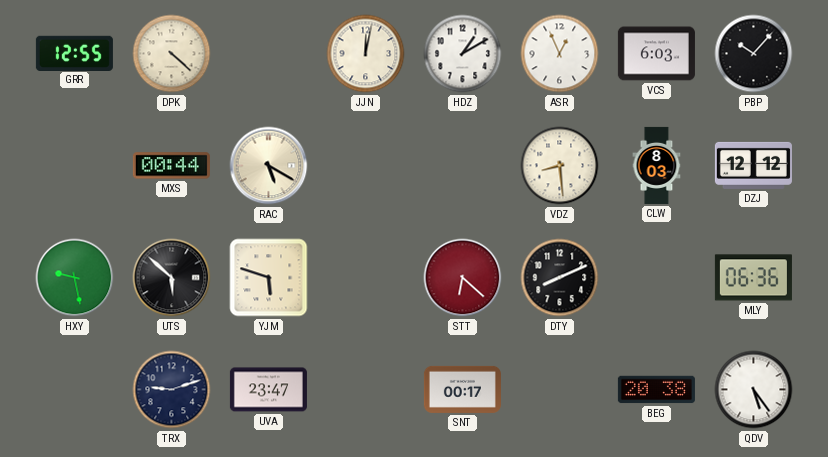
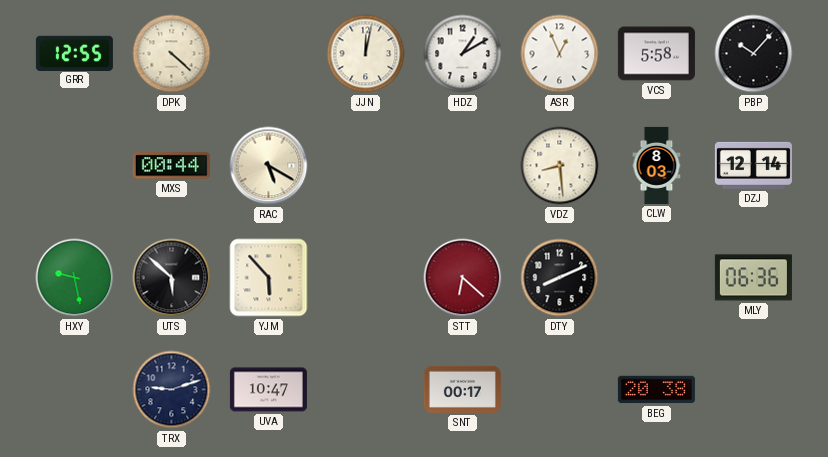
VCS: 6:03 -> 5:58 (656, 54)
DZJ: 12:12 -> 12:14 (753, 165)
YJM: 5:48 -> 5:53 (269, 278)
UVA: 23:47 -> 10:47 (268, 390)
QDV: 5:24 -> none (754, 390)
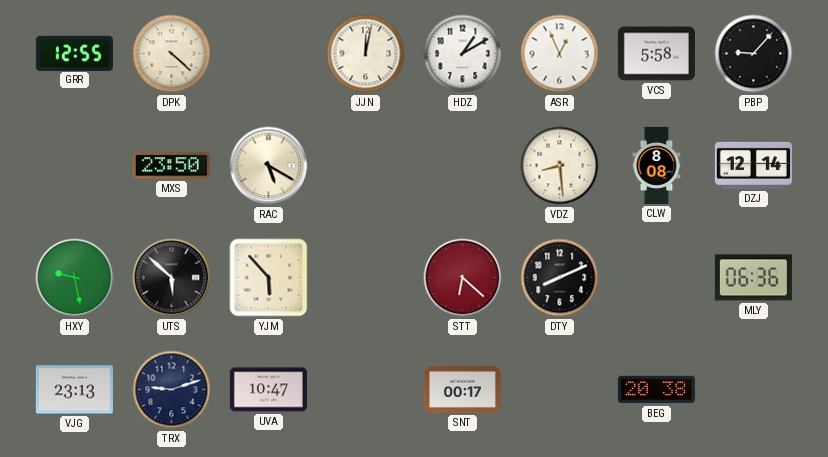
PBP: 10:07 -> 9:07 (754, 54)
MXS: 00:44 -> 23:50 (171, 166)
CLW: 8:03 -> 8:08 (657, 165)
VJG: none -> 23:13 (74, 390)
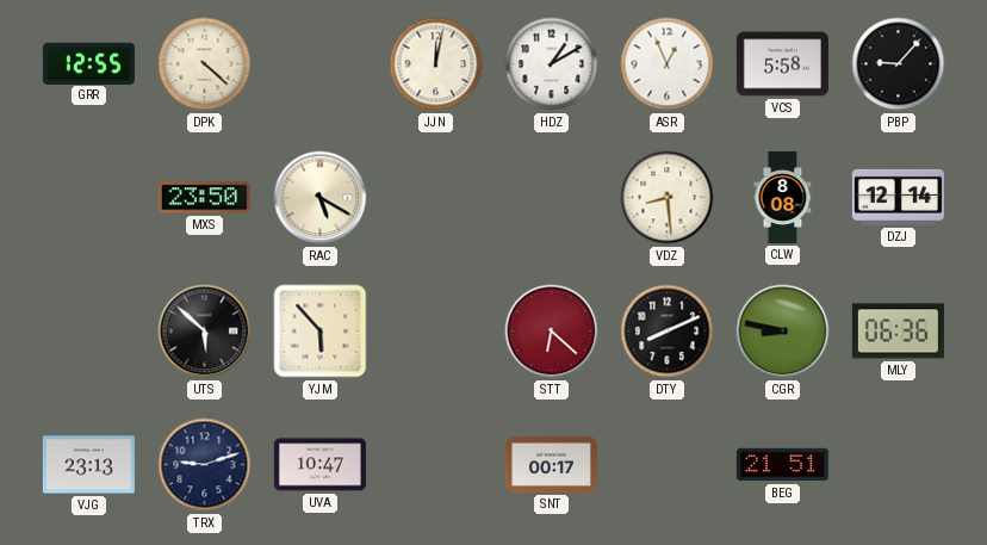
HXY: 9:28 -> none (75, 278)
CGR: none -> 8:47 (783, 332)
BEG: 20:38 -> 21:51 (782, 465)
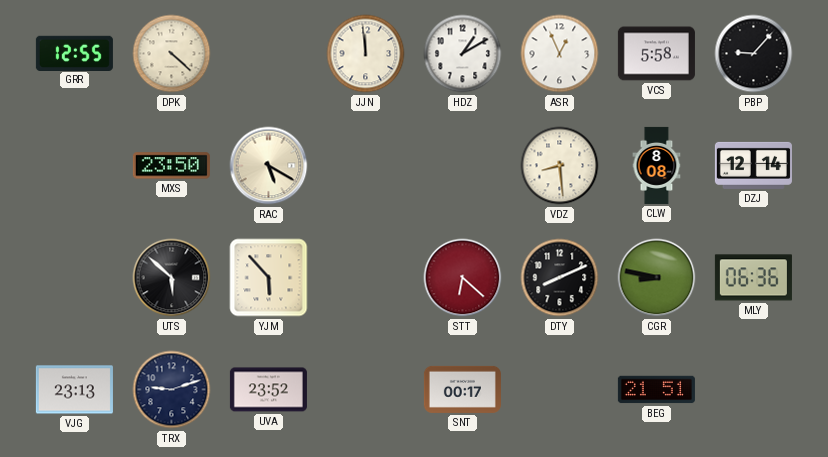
JJN: 12:02 -> 11:59 (366, 54)
UVA: 10:47 -> 23:52 (268, 390)
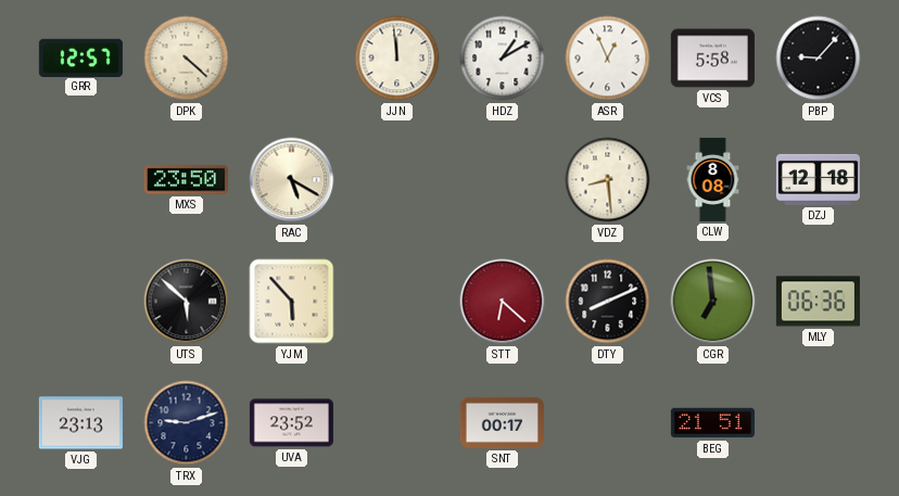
GRR: 12:55 -> 12:57 (80, 58)
DZJ: 12:14 -> 12:18 (818, 179)
CGR: 8:47 -> 6:59 (713, 302)
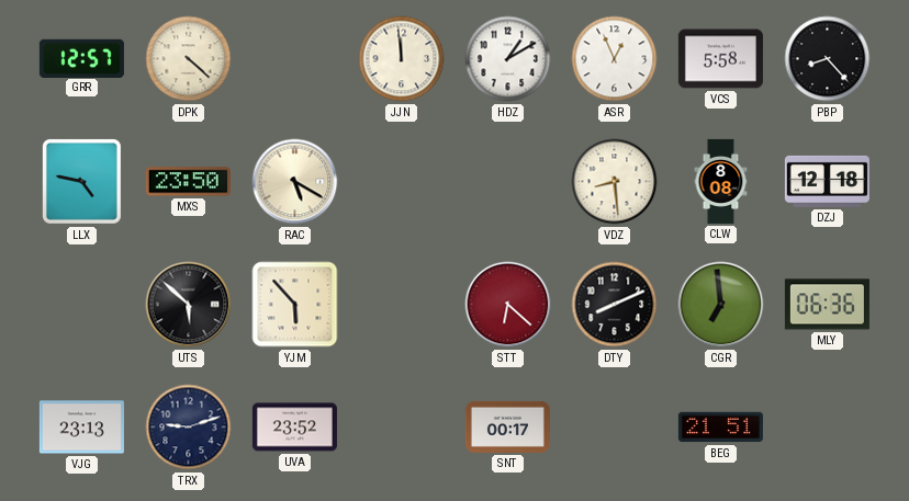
PBP: 9:07 -> 8:23 (828, 59)
LLX: none -> 4:47 (81, 181)
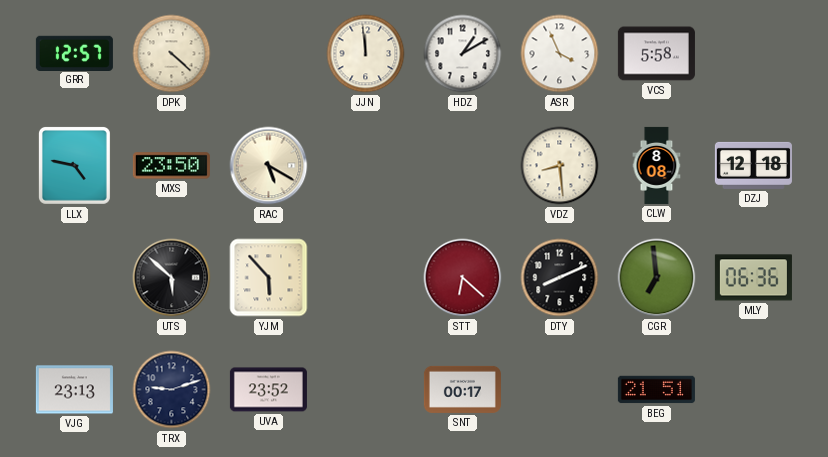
ASR: 12:56 -> 3:56 (560, 54)
PBP: 8:23 -> none (828, 59)
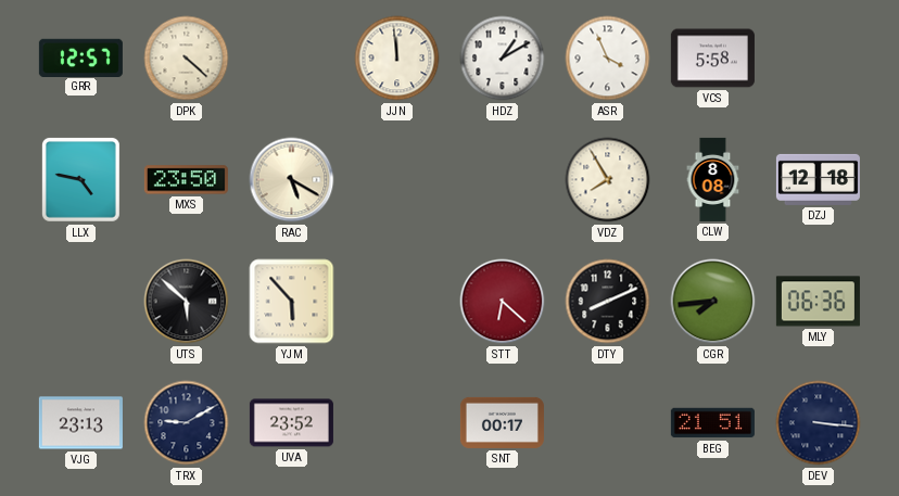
VDZ: 8:29 -> 7:55 (608, 180)
CGR: 6:59 -> 7:44 (713, 302)
TRX: 9:12 -> 9:10 (187, 423)
DEV: none -> 3:16 (819, 423)
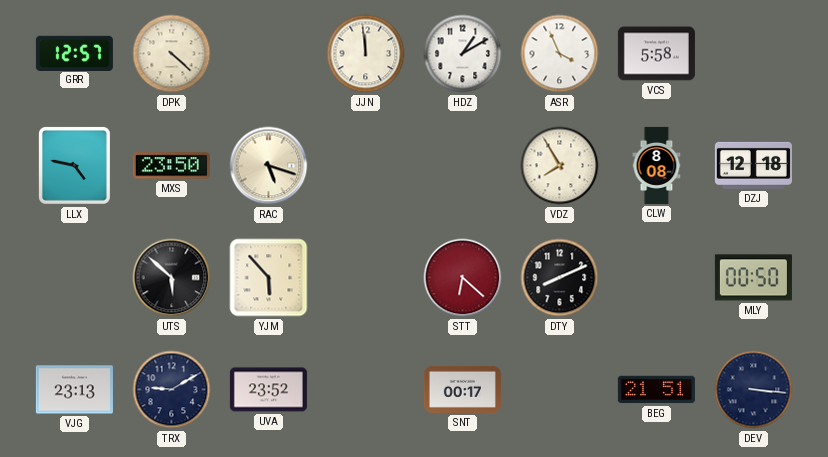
RAC: 5:20 -> 5:18 (269, 166)
CGR: 7:44 -> none (713, 302)
MLY: 06:36 -> 00:50 (753, 278)
